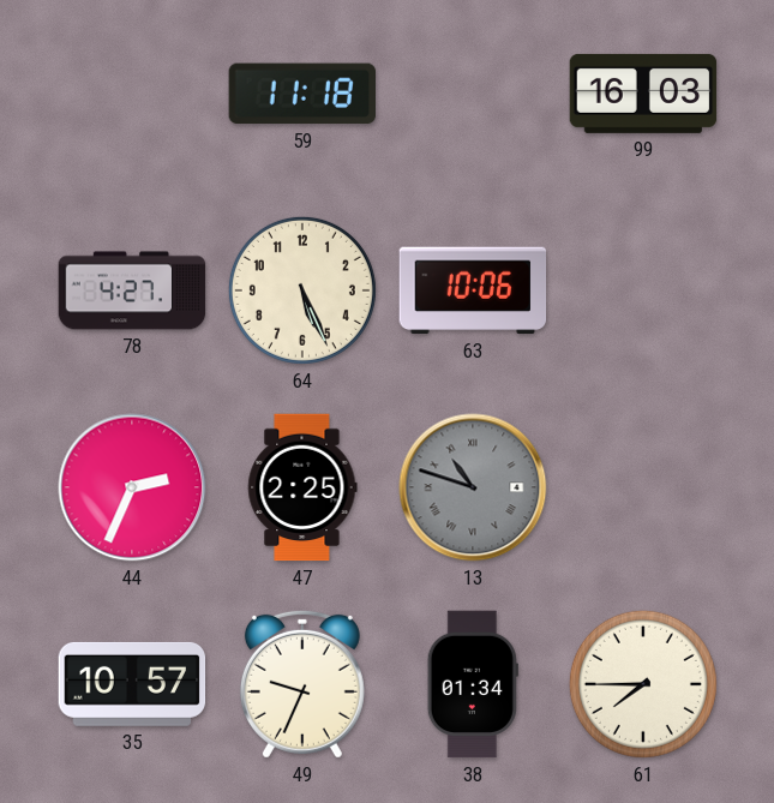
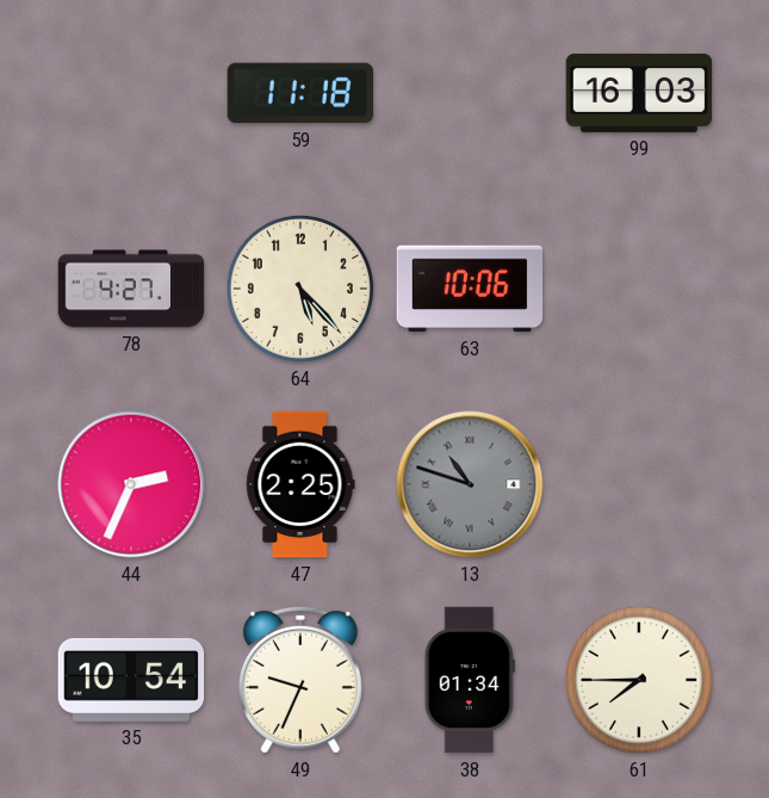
64: 5:26 -> 5:23 (300, 289)
35: 10:57 -> 10:54 (131, 680)
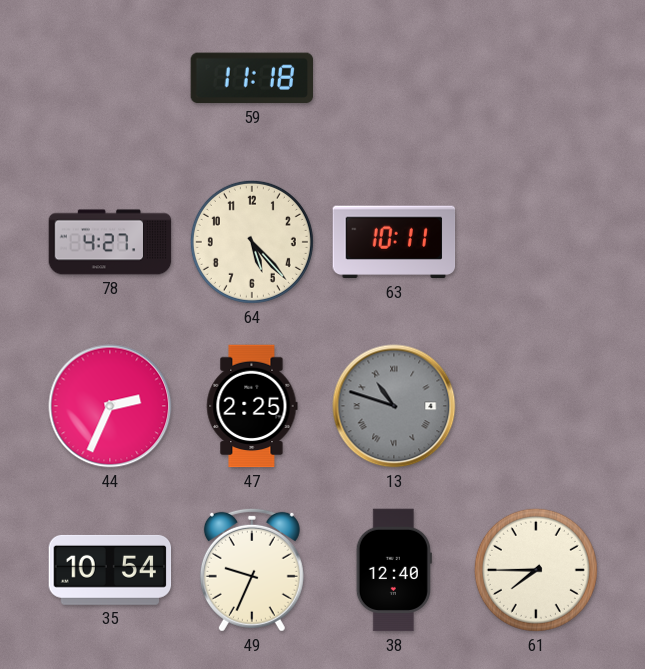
99: 16:03 -> none (639, 93)
63: 10:06 -> 10:11 (394, 242)
38: 01:34 -> 12:40 (394, 570)
